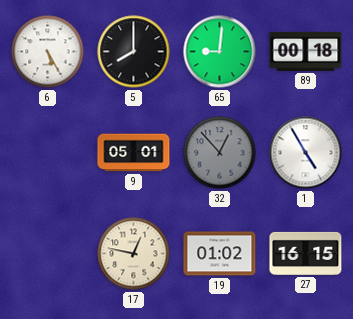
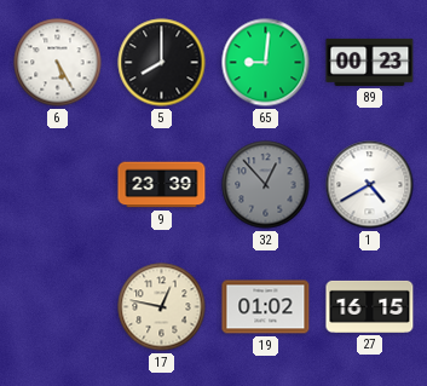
89: 00:18 -> 00:23 (370, 62)
9: 05:01 -> 23:39 (162, 185)
1: 4:55 -> 4:40 (370, 185)
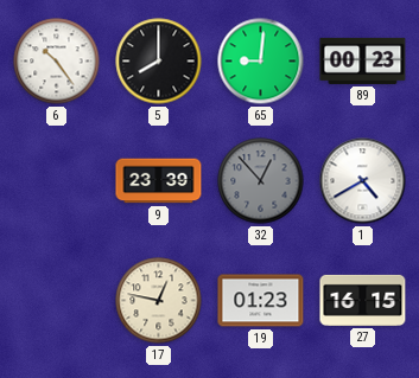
6: 5:25 -> 10:24 (57, 62)
19: 01:02 -> 01:23 (261, 301)
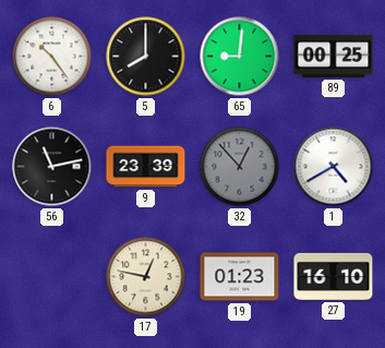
89: 00:23 -> 00:25 (334, 56)
56: none -> 11:13 (52, 167)
27: 16:15 -> 16:10 (334, 276)
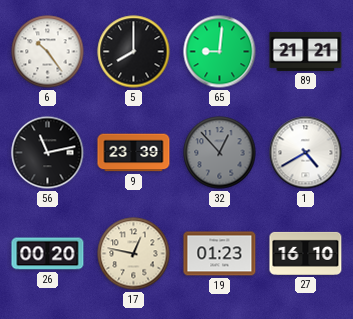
89: 00:25 -> 21:21 (306, 51)
26: none -> 00:20 (48, 254)
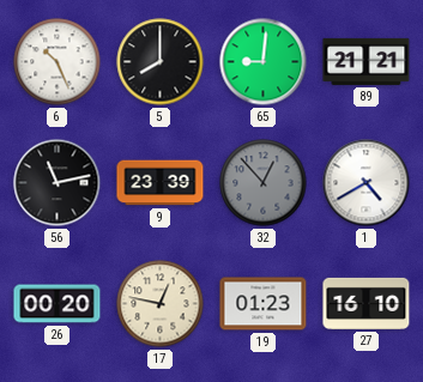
6: 10:24 -> 10:26 (58, 62)
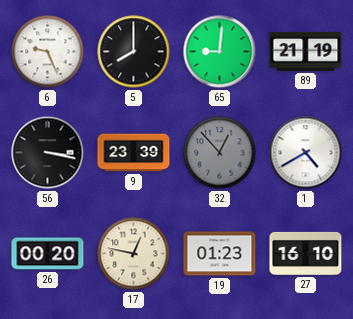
6: 10:26 -> 9:26 (48, 52)
89: 21:21 -> 21:19 (306, 51)
56: 11:13 -> 3:17 (48, 153)
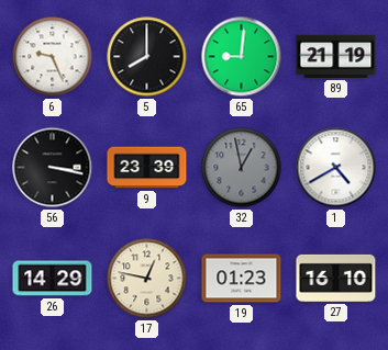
32: 12:53 -> 12:58 (242, 168)
26: 00:20 -> 14:29 (53, 279)
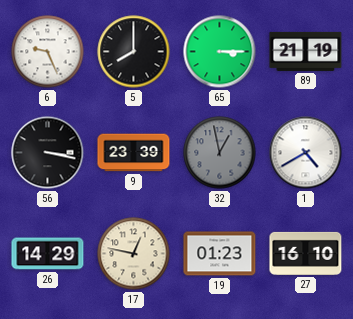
65: 9:01 -> 3:15 (220, 52)
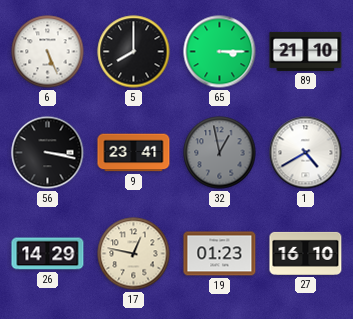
6: 9:26 -> 5:26 (48, 52)
89: 21:19 -> 21:10 (306, 51)
9: 23:39 -> 23:41 (134, 153)
